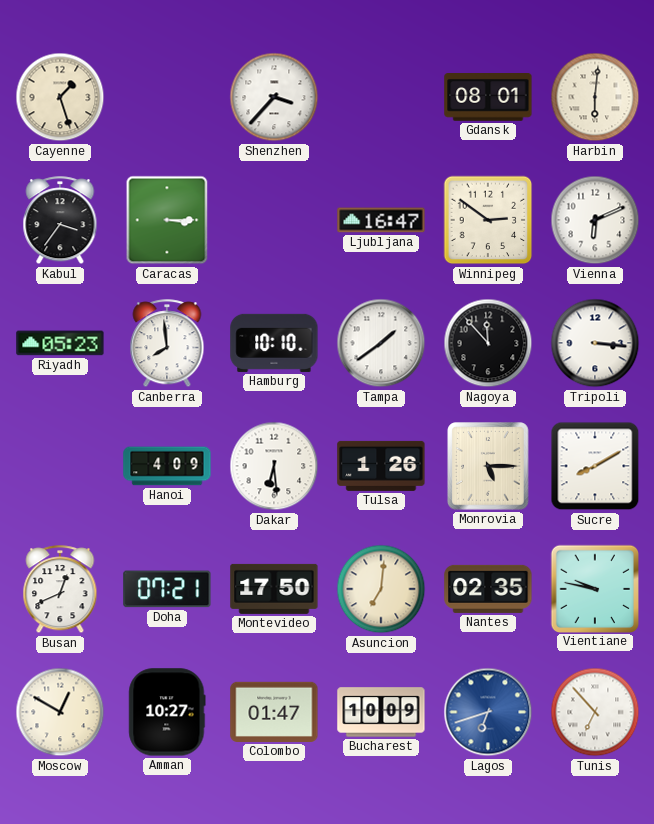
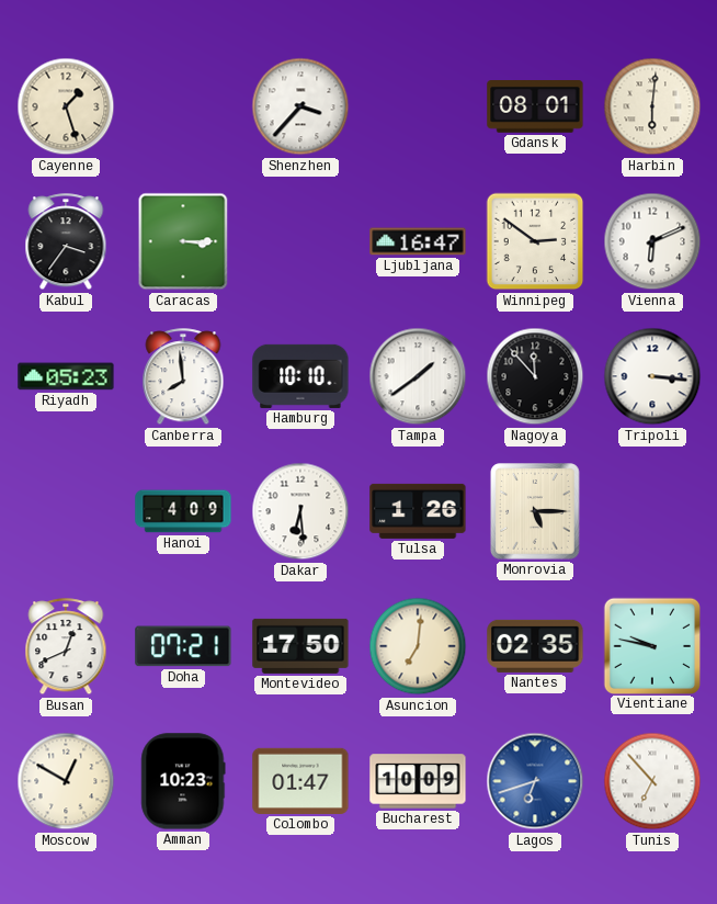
Sucre: 8:10 -> none (595, 466)
Amman: 10:27 -> 10:23 (183, 781)
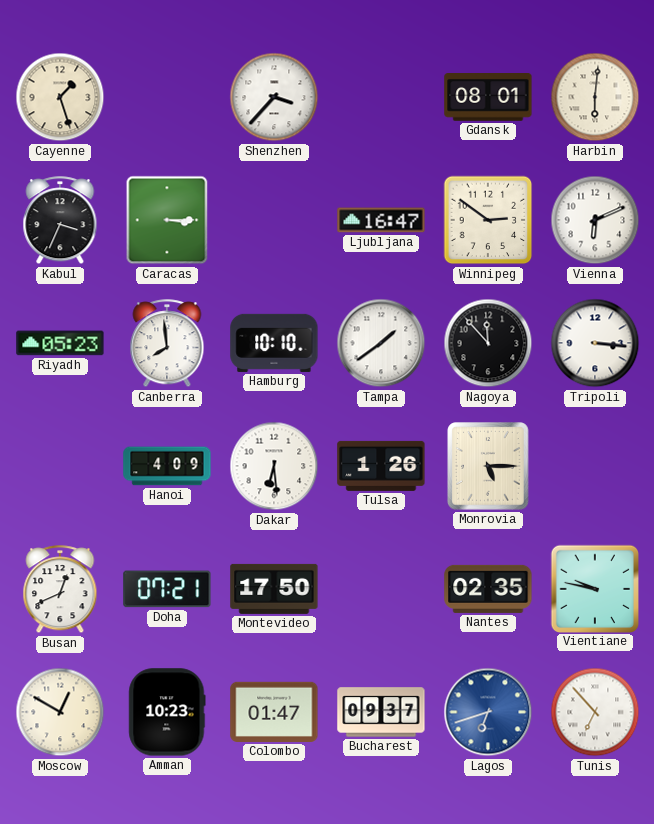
Kabul: 3:36 -> 3:34 (60, 221)
Asuncion: 7:01 -> none (418, 646)
Bucharest: 10:09 -> 09:37 (381, 712)
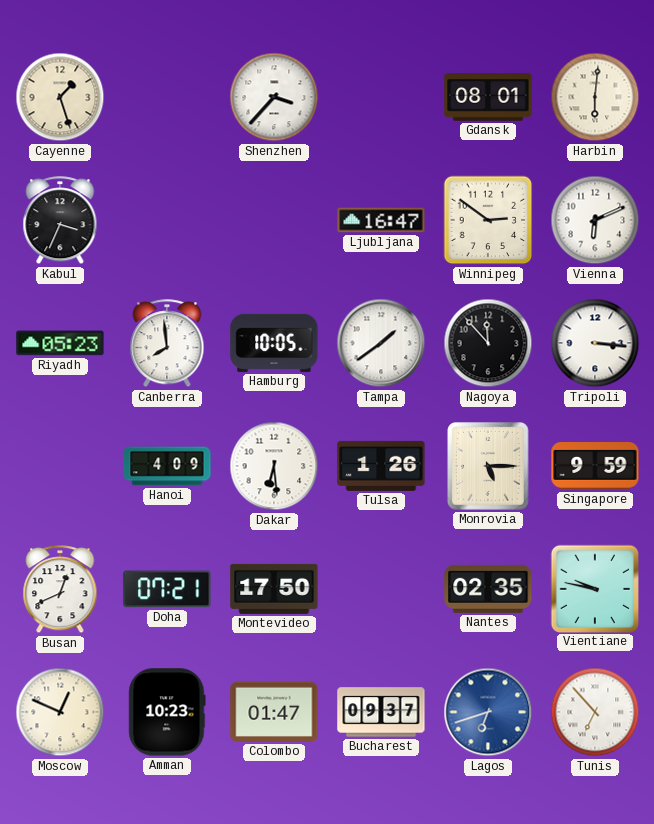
Caracas: 3:15 -> none (167, 220)
Hamburg: 10:10 -> 10:05 (274, 343)
Singapore: none -> 9:59 (595, 467)
Moscow: 12:50 -> 12:49 (60, 712)
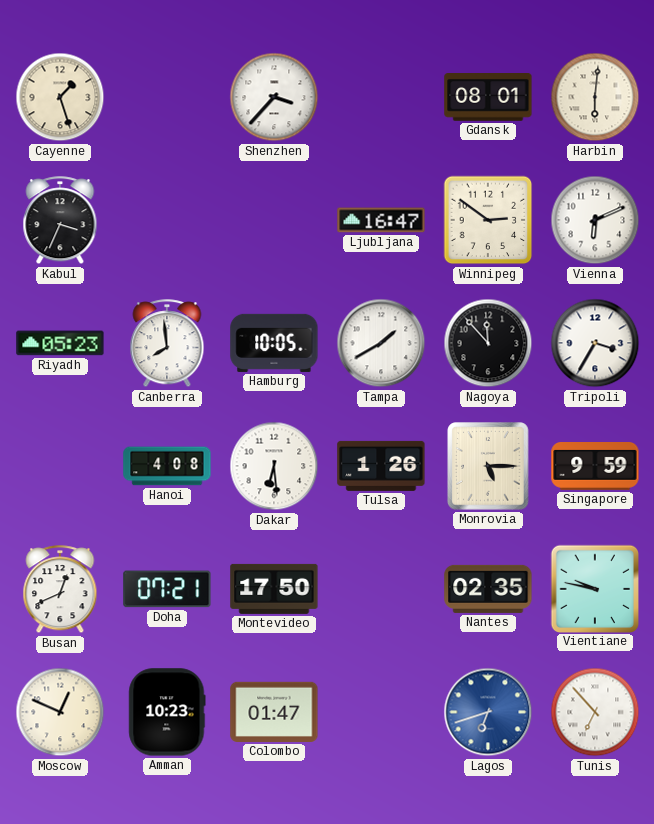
Tampa: 1:39 -> 1:40 (381, 343)
Tripoli: 3:16 -> 3:35 (595, 343)
Hanoi: 4:09 -> 4:08 (167, 466)
Bucharest: 09:37 -> none (381, 712)
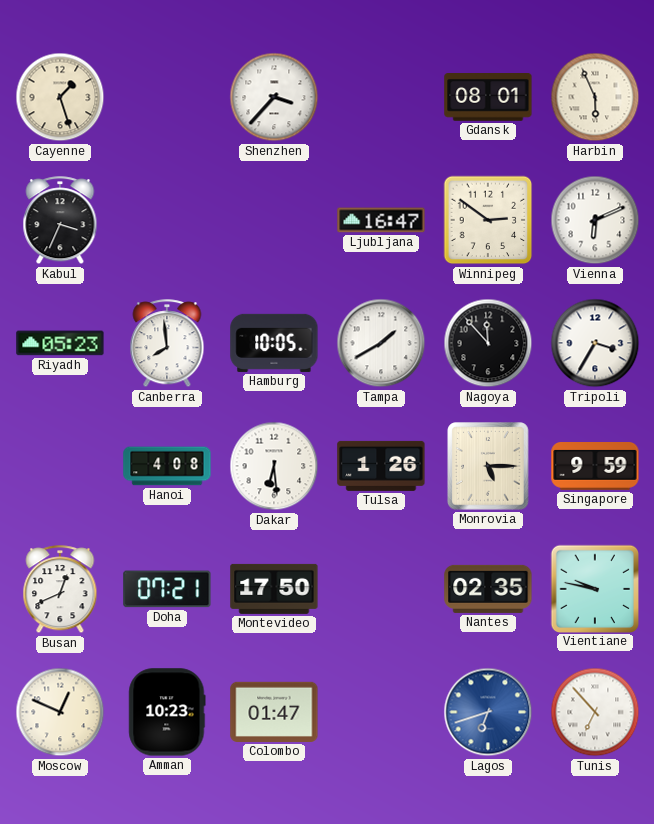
Harbin: 6:01 -> 5:56 (595, 97)
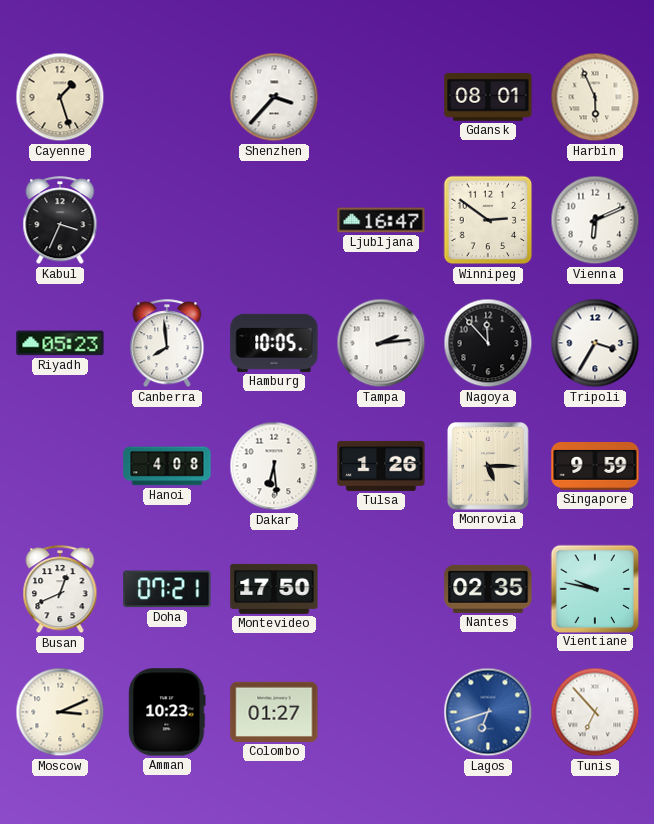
Tampa: 1:40 -> 2:14 (381, 343)
Moscow: 12:49 -> 3:11 (60, 712)
Colombo: 01:47 -> 01:27 (274, 712)
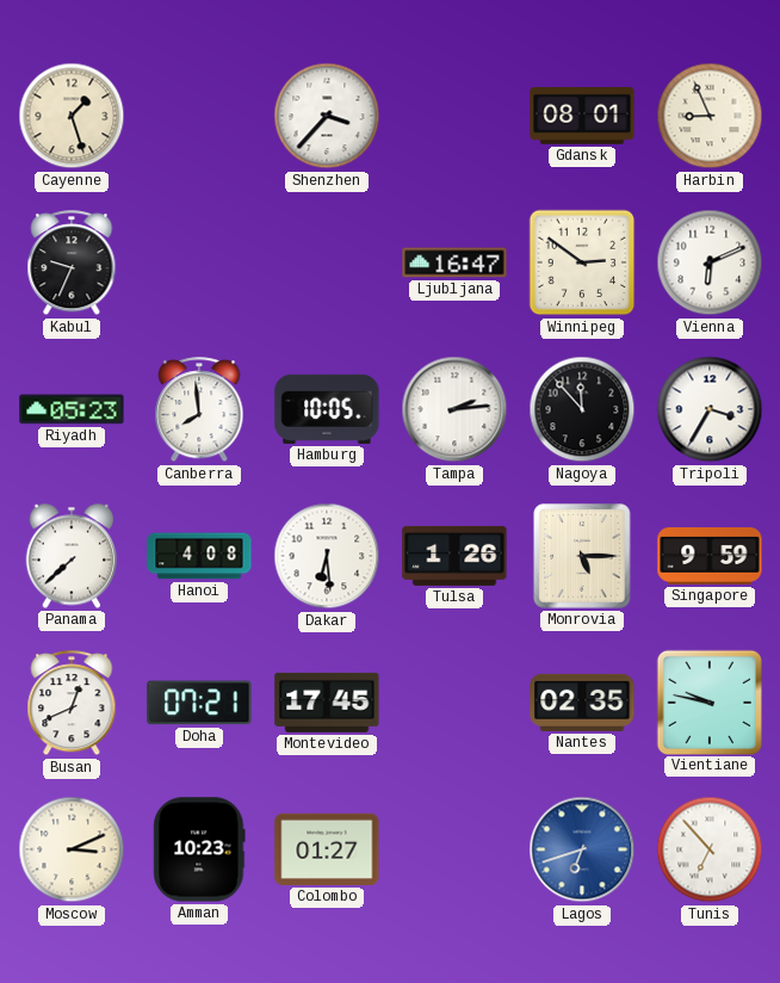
Harbin: 5:56 -> 8:56 (710, 116)
Kabul: 3:34 -> 9:34 (72, 264)
Panama: none -> 7:38 (72, 556)
Montevideo: 17:50 -> 17:45 (327, 703)
